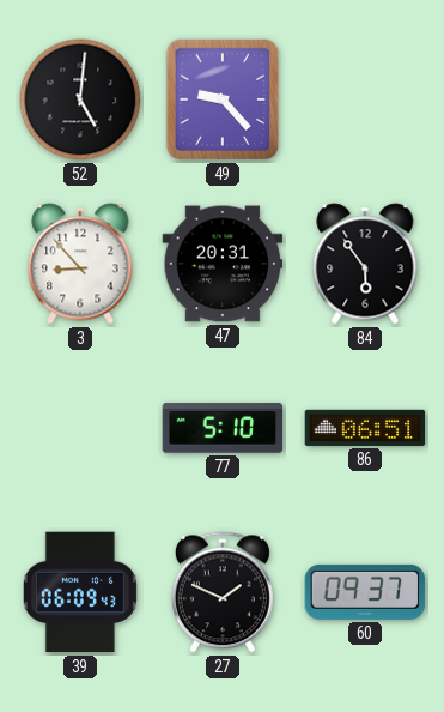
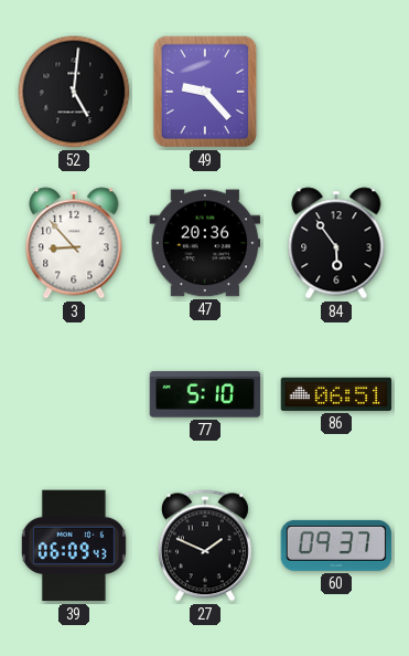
47: 20:31 -> 20:36 (205, 243)
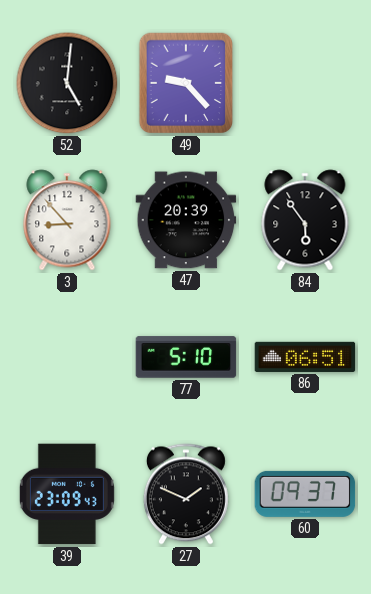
47: 20:36 -> 20:39 (186, 220)
39: 06:09 -> 23:09 (67, 494)
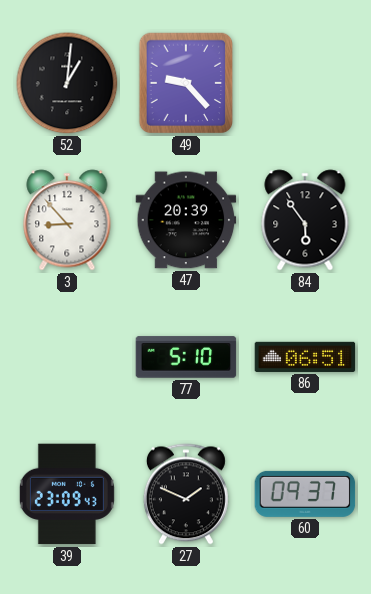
52: 5:01 -> 1:01 (67, 83)
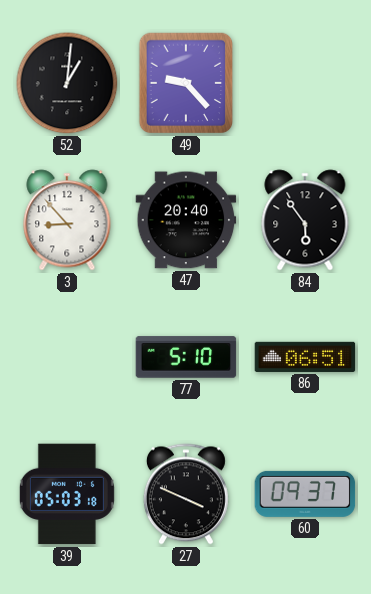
47: 20:39 -> 20:40 (186, 220)
39: 23:09 -> 05:03 (67, 494)
27: 1:49 -> 3:49 (186, 494)
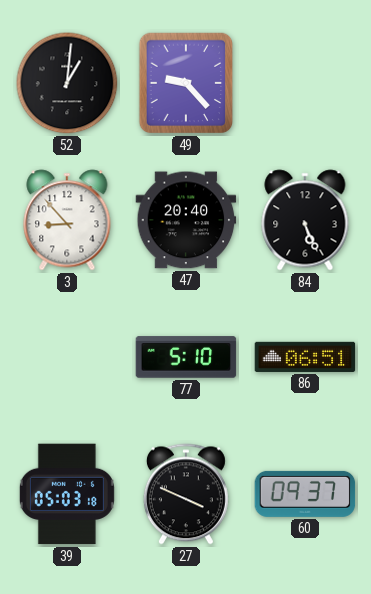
84: 5:54 -> 5:26 (305, 220)
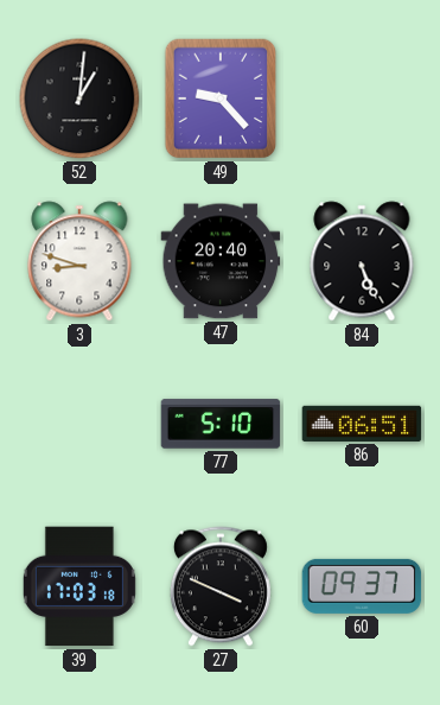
3: 8:53 -> 8:48 (79, 261)
39: 05:03 -> 17:03 (79, 586)
